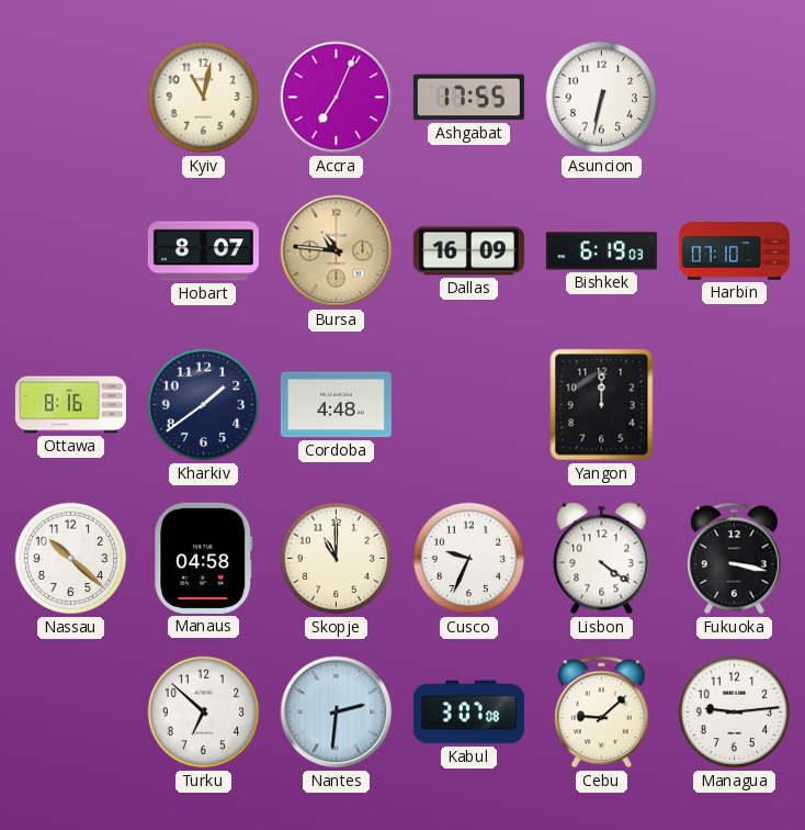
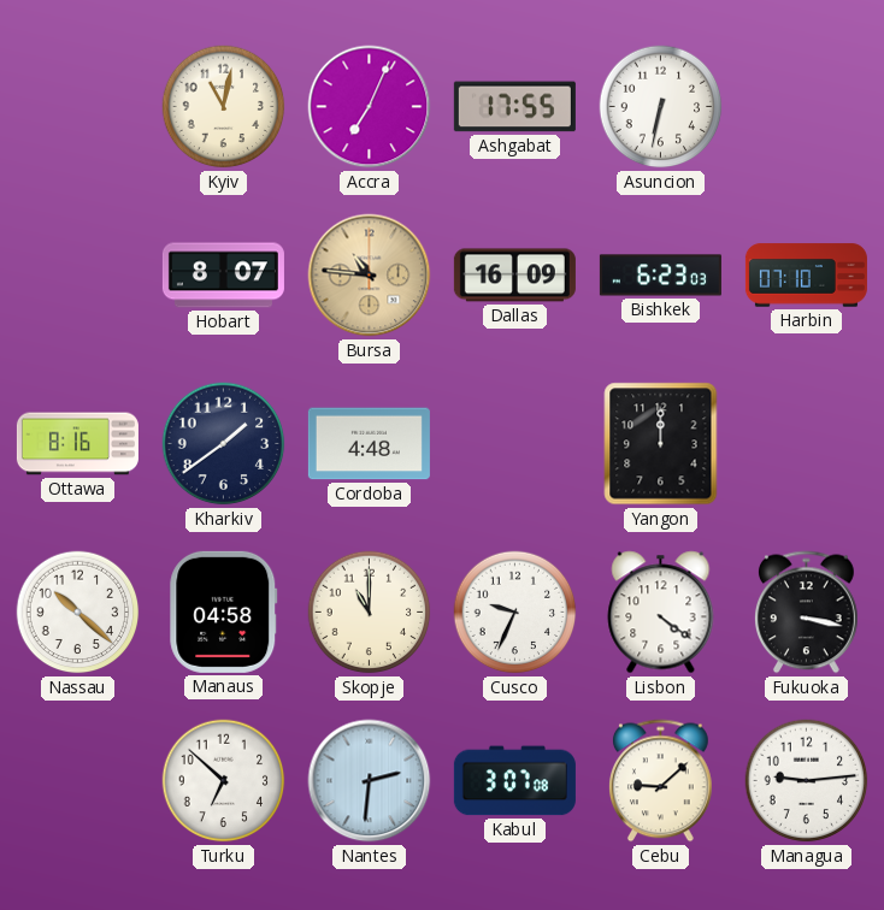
Bishkek: 6:19 -> 6:23 (660, 276)
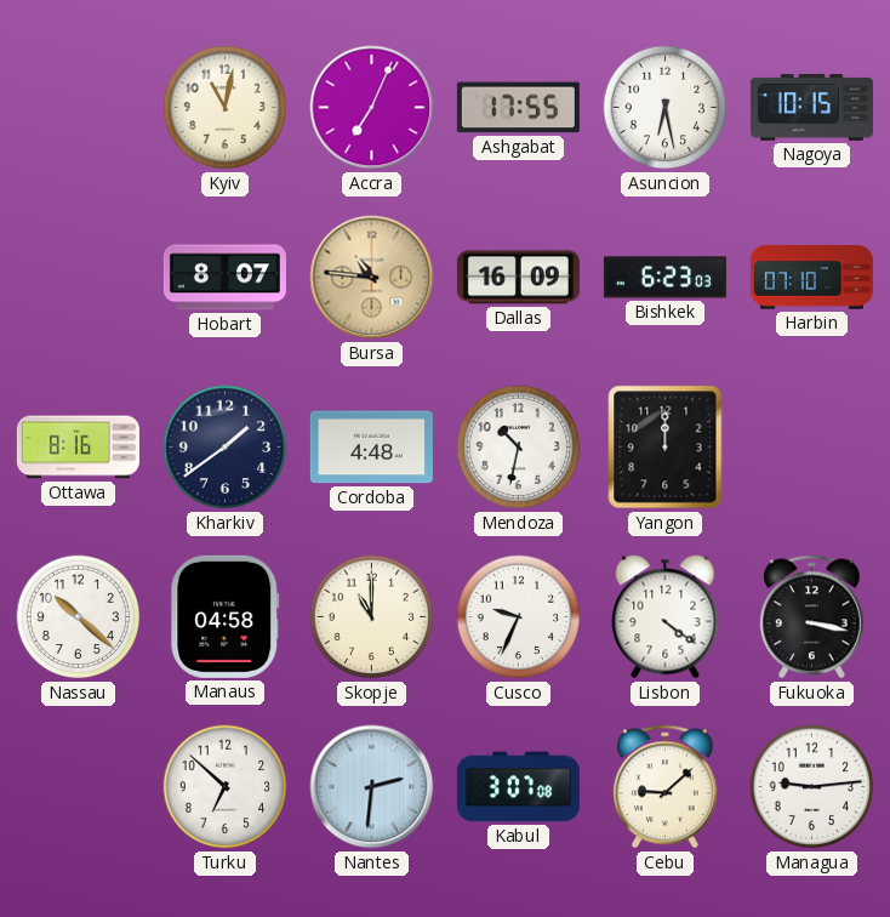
Asuncion: 6:32 -> 6:28 (666, 108)
Nagoya: none -> 10:15 (811, 108)
Mendoza: none -> 10:32 (519, 448)
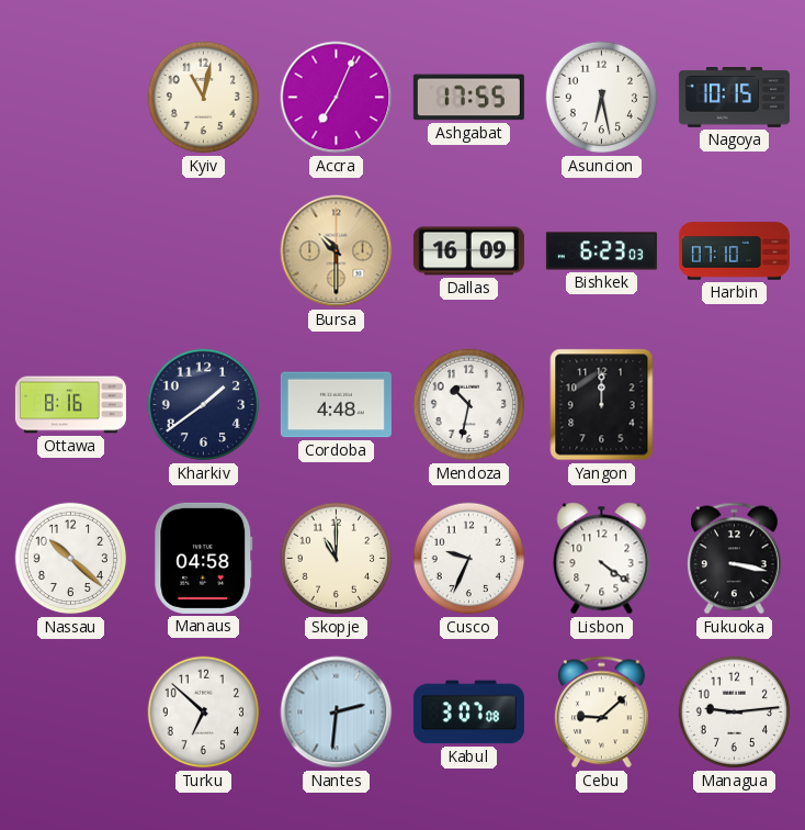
Hobart: 8:07 -> none (224, 278)
Bursa: 10:46 -> 10:30 (337, 251)
